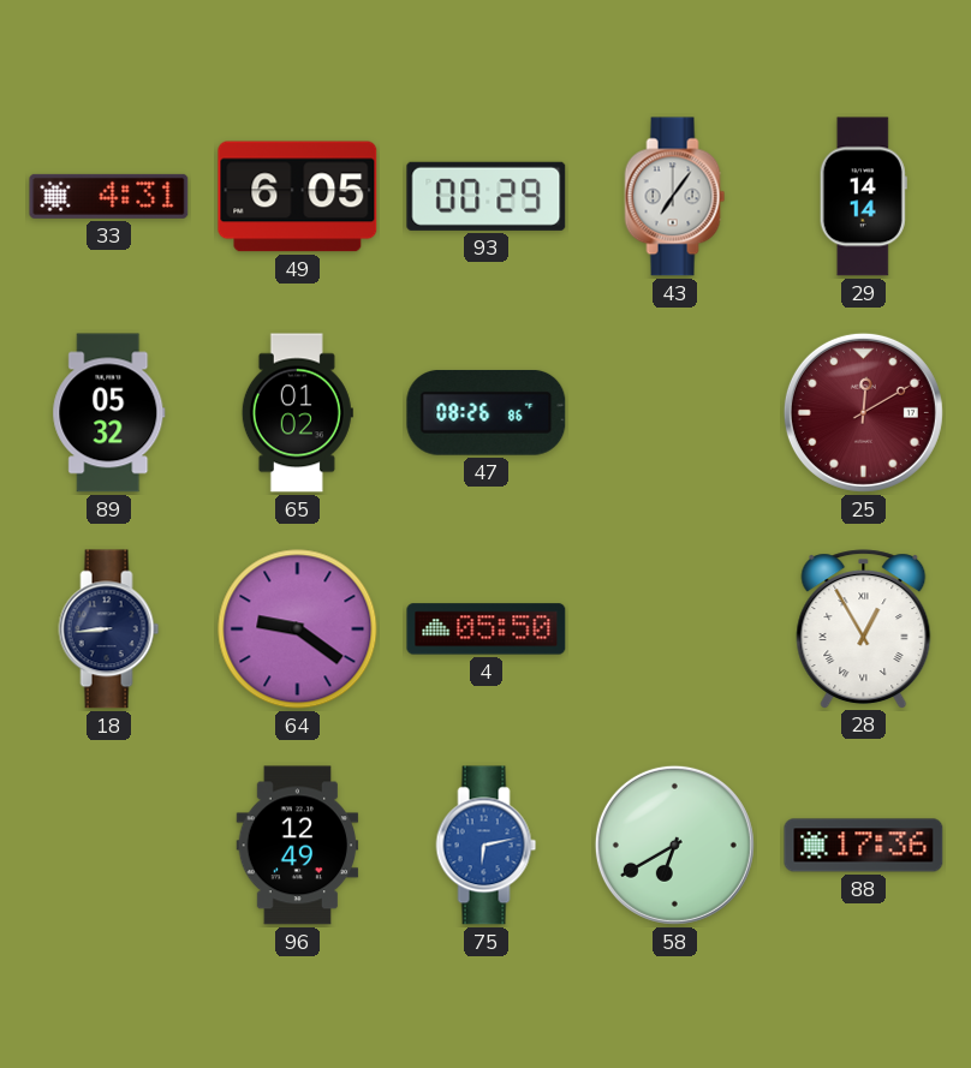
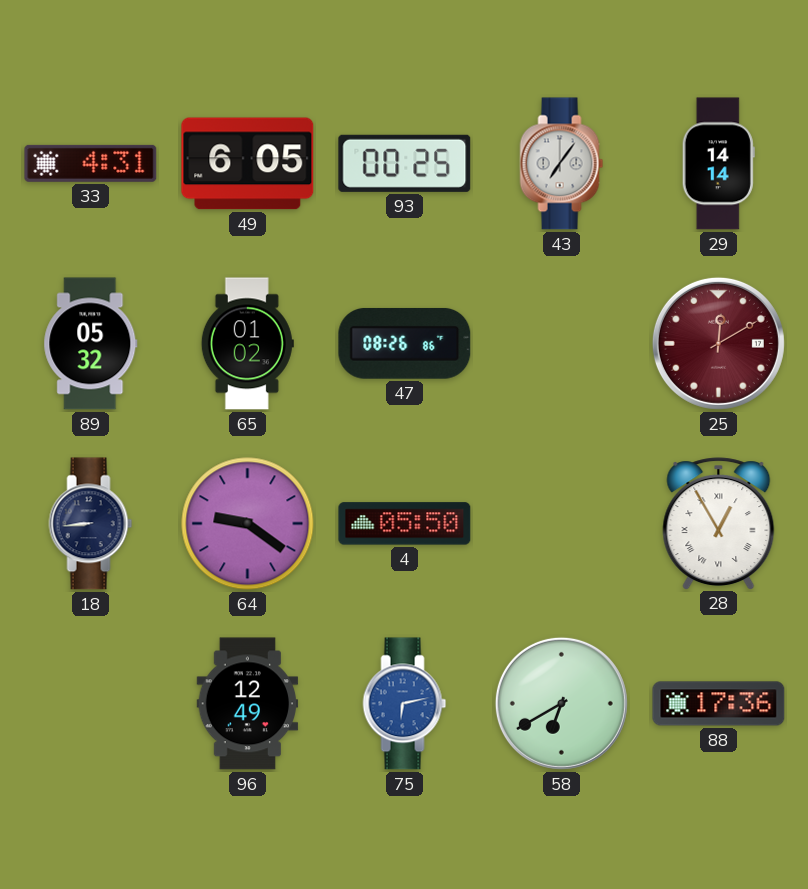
93: 00:29 -> 00:25 (405, 163)
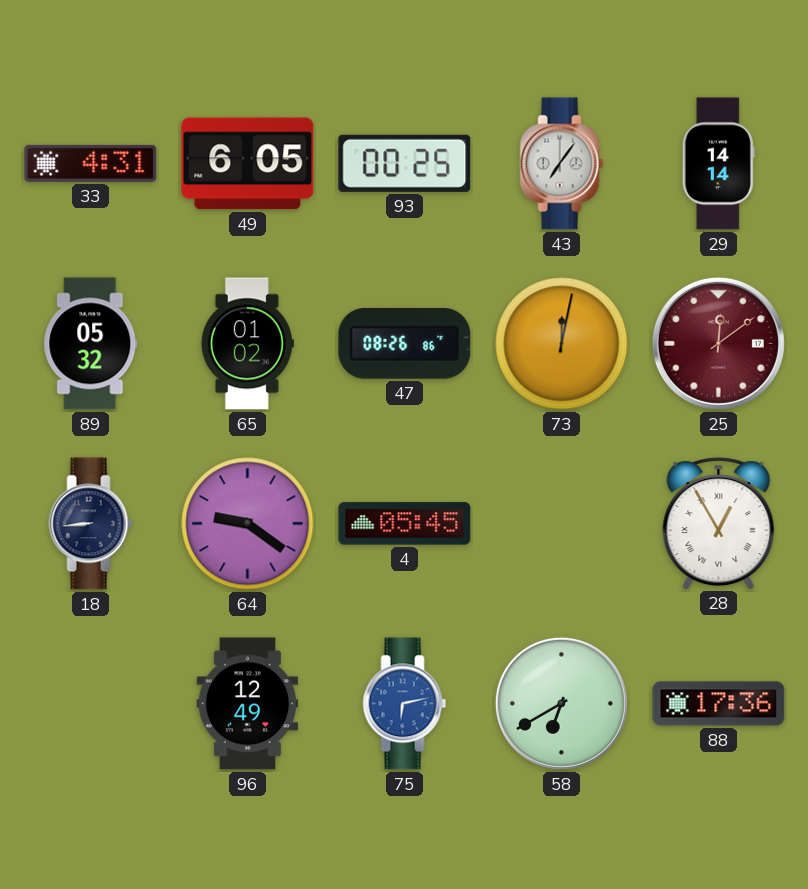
73: none -> 12:02 (562, 344)
25: 12:10 -> 12:09 (718, 343)
4: 05:50 -> 05:45 (405, 524)
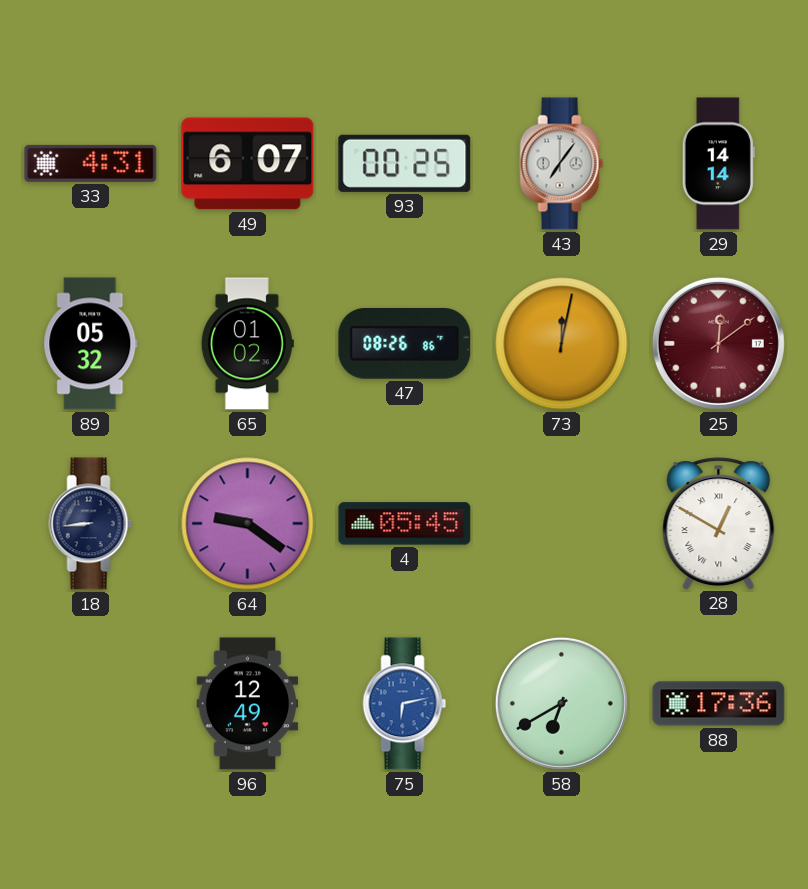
49: 6:05 -> 6:07 (248, 164)
28: 12:55 -> 12:50 (719, 523)
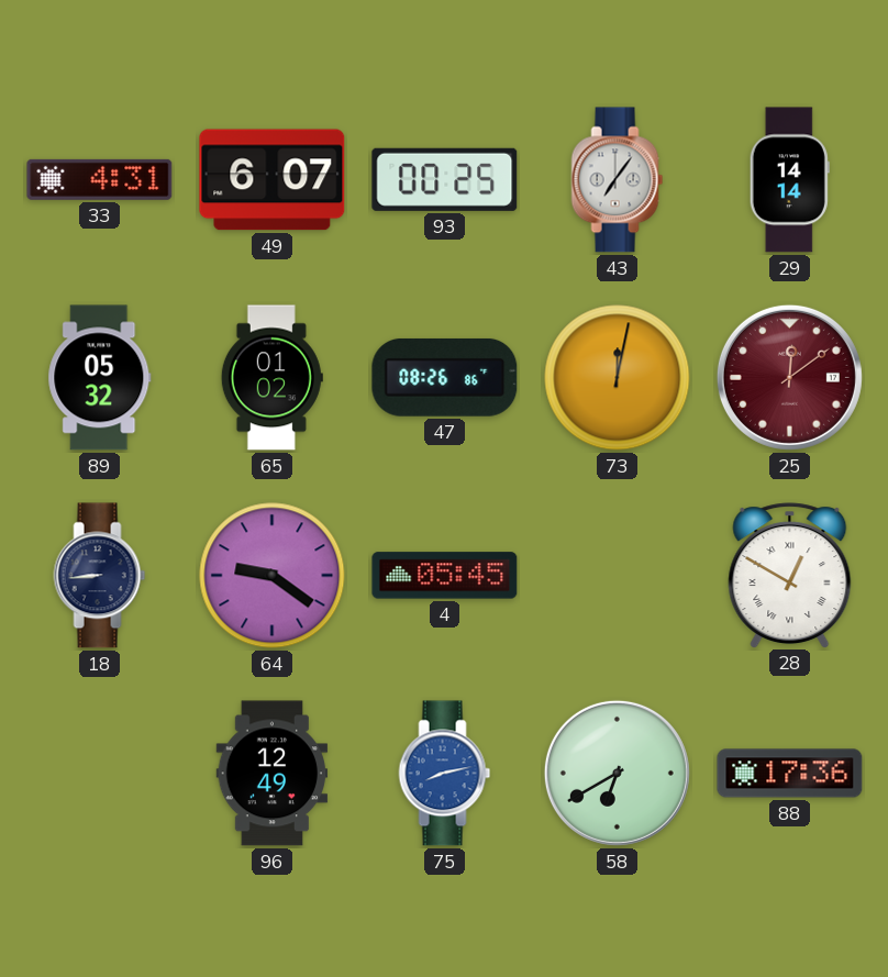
75: 6:13 -> 8:13 (445, 774)
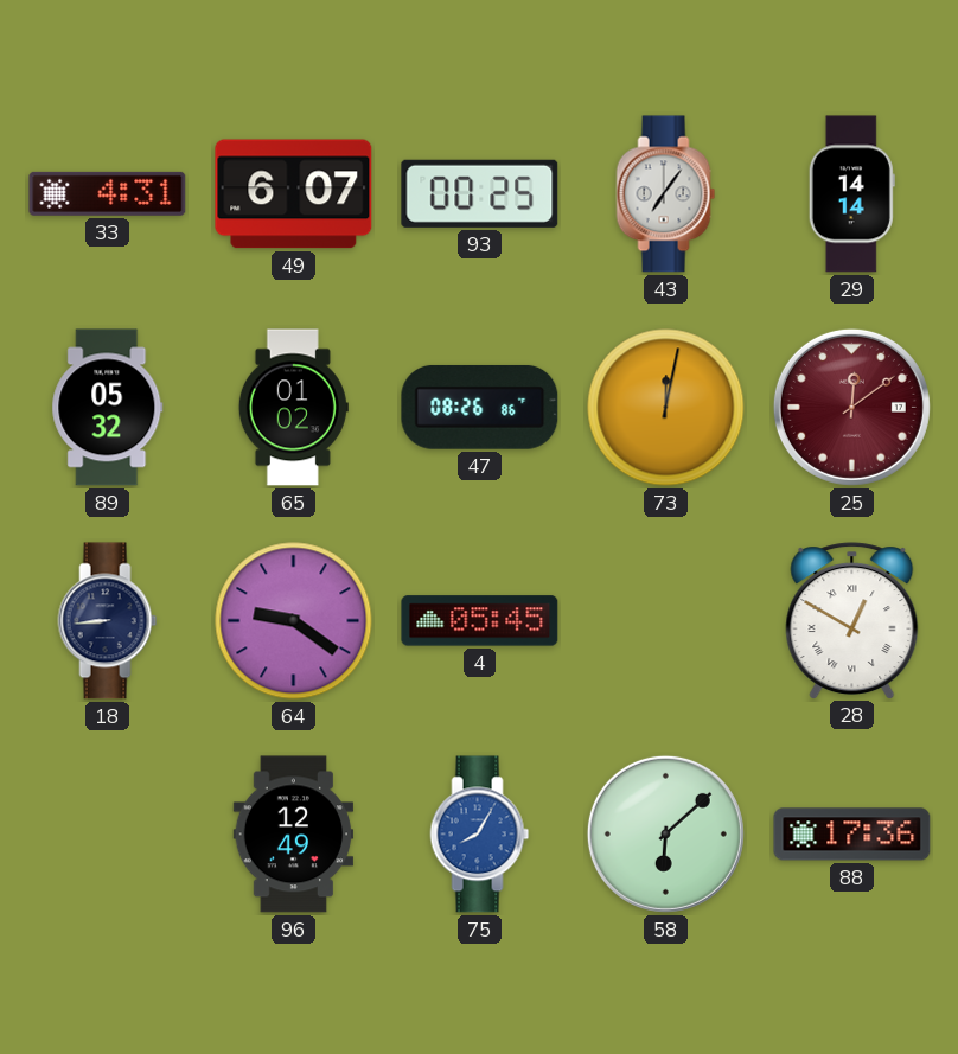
75: 8:13 -> 8:05 (480, 835)
58: 6:40 -> 6:08 (665, 833)
